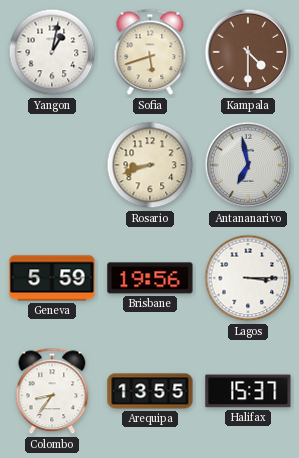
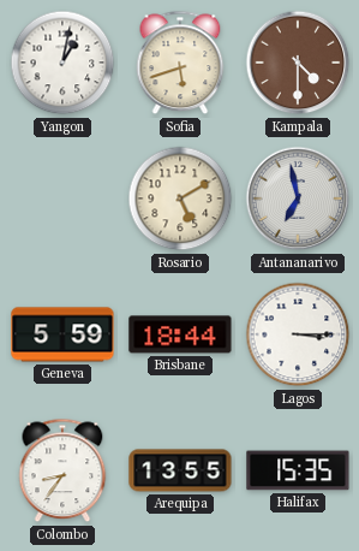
Rosario: 8:42 -> 5:10 (180, 199)
Brisbane: 19:56 -> 18:44 (180, 334)
Halifax: 15:37 -> 15:35 (298, 470)
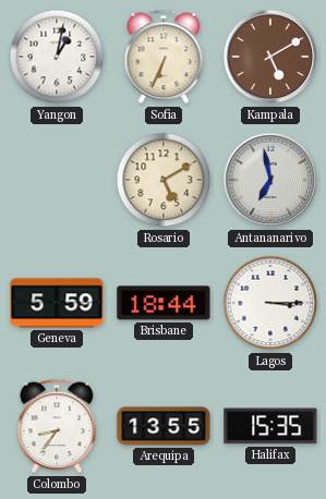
Sofia: 5:42 -> 6:34 (164, 57)
Kampala: 4:30 -> 5:10 (270, 57)
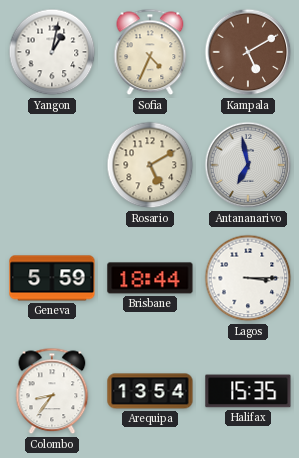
Sofia: 6:34 -> 4:34 (150, 52)
Arequipa: 13:55 -> 13:54 (150, 391)
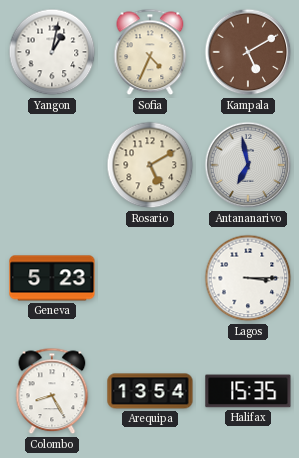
Geneva: 5:59 -> 5:23 (52, 278)
Brisbane: 18:44 -> none (150, 278)
Colombo: 8:36 -> 8:25 (52, 391)
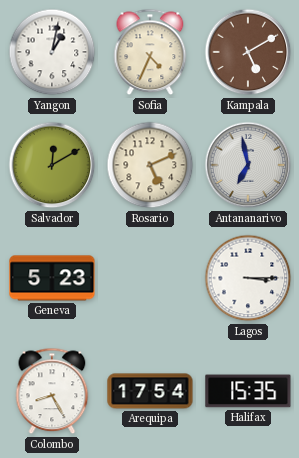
Salvador: none -> 12:10 (52, 165)
Rosario: 5:10 -> 5:11 (150, 165)
Arequipa: 13:54 -> 17:54 (150, 391)
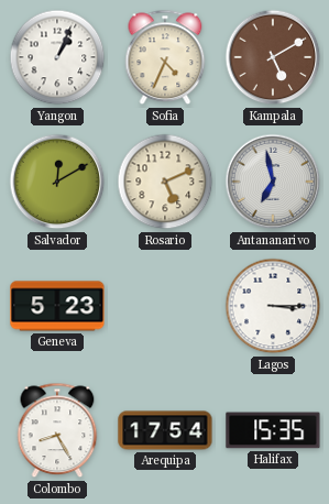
Yangon: 1:02 -> 1:04 (57, 57)
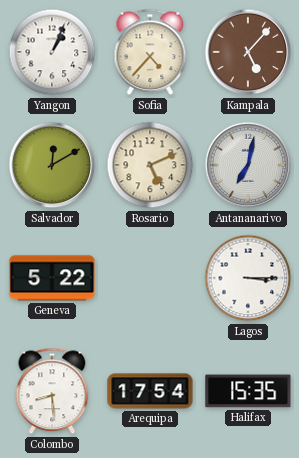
Sofia: 4:34 -> 4:37 (150, 52)
Kampala: 5:10 -> 5:07 (248, 52)
Antananarivo: 6:58 -> 7:02 (248, 165)
Geneva: 5:23 -> 5:22 (52, 278)
Colombo: 8:25 -> 8:29 (52, 391)
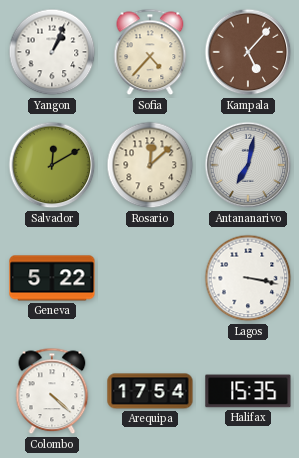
Rosario: 5:11 -> 12:08 (150, 165)
Lagos: 3:15 -> 3:17 (248, 278)
Colombo: 8:29 -> 4:22 (52, 391)
